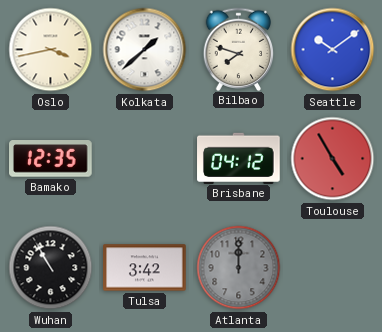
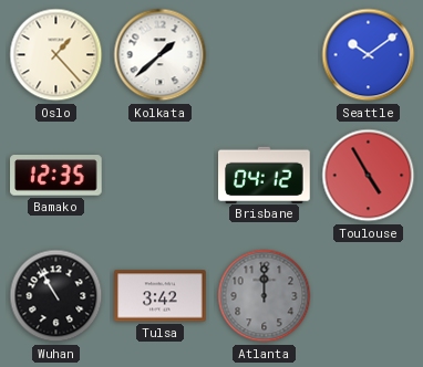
Oslo: 3:43 -> 1:23 (56, 55)
Bilbao: 7:48 -> none (239, 49)
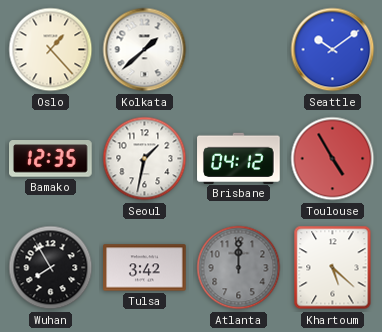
Seoul: none -> 1:32 (145, 159)
Wuhan: 10:55 -> 7:55 (51, 268)
Khartoum: none -> 5:22 (333, 268)
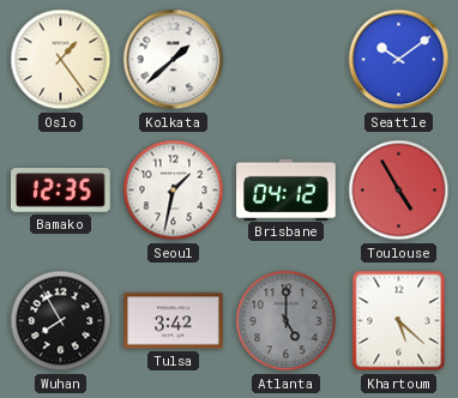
Oslo: 1:23 -> 1:24 (61, 60)
Atlanta: 12:00 -> 5:00 (287, 321)
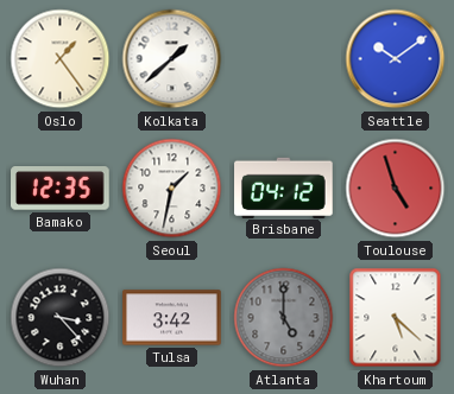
Toulouse: 4:55 -> 4:57 (396, 189)
Wuhan: 7:55 -> 3:23 (61, 318)
